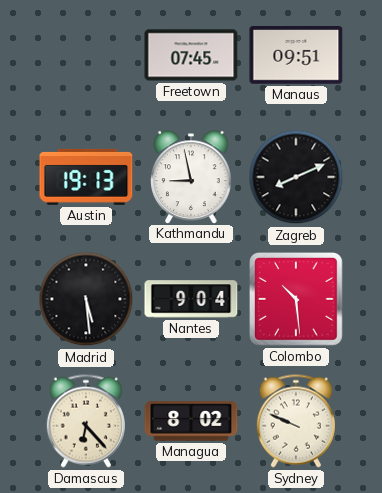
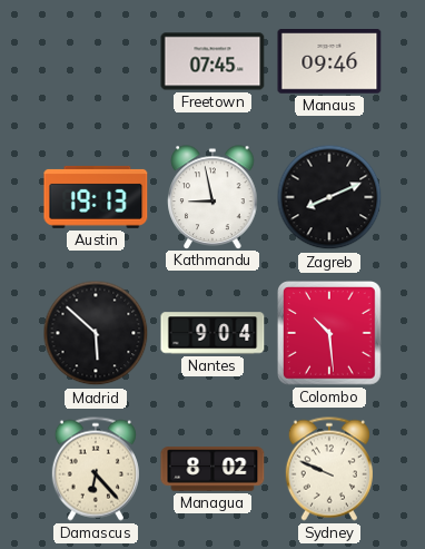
Manaus: 09:51 -> 09:46 (329, 62)
Madrid: 5:29 -> 5:52 (96, 333)
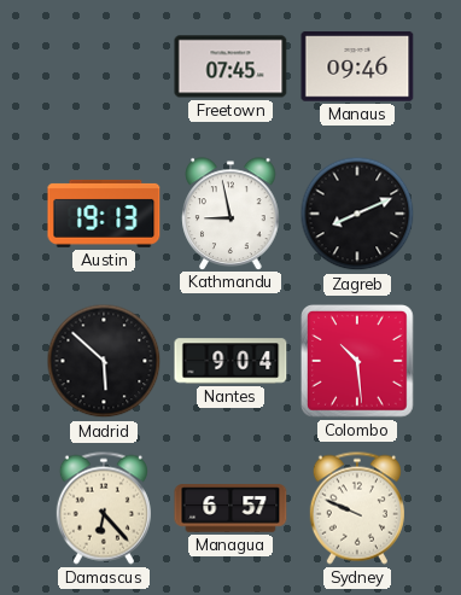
Managua: 8:02 -> 6:57 (230, 508)
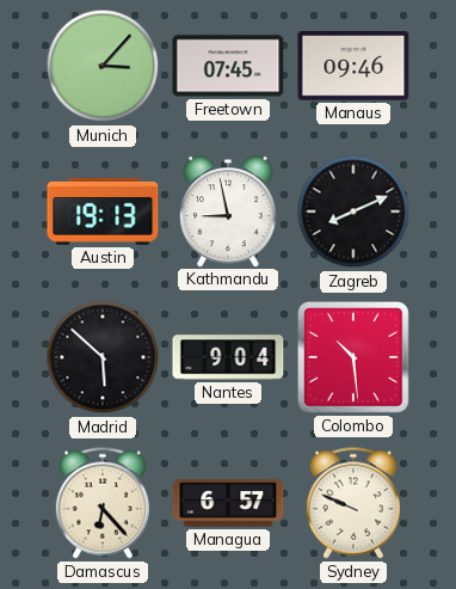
Munich: none -> 3:07 (103, 66)
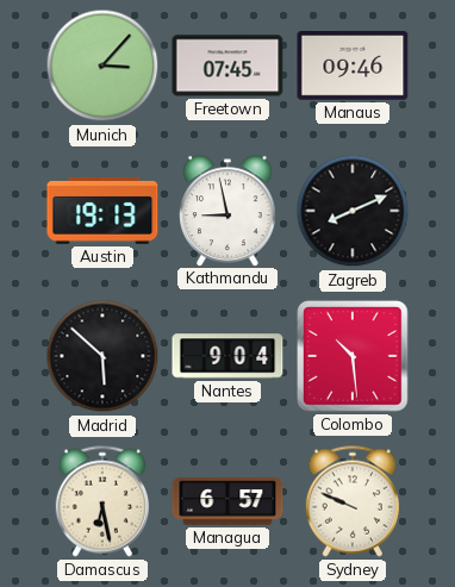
Damascus: 6:23 -> 6:28 (102, 501)
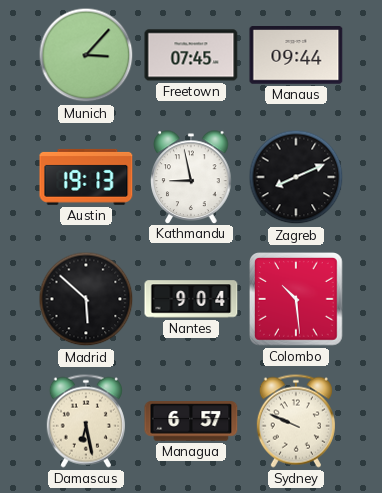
Manaus: 09:46 -> 09:44 (296, 56)
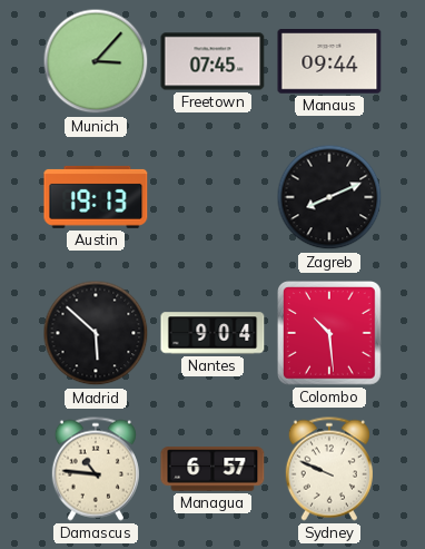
Kathmandu: 8:58 -> none (191, 177)
Damascus: 6:28 -> 10:46 (96, 469)
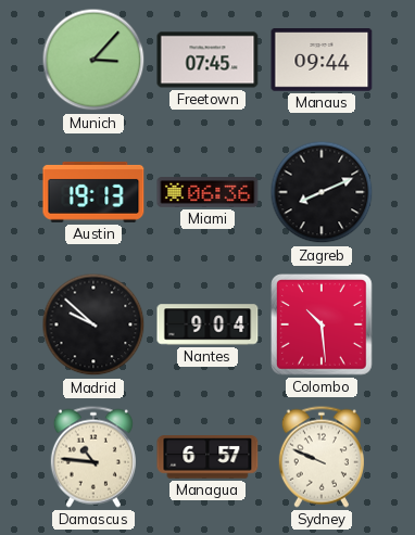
Miami: none -> 06:36 (207, 192)
Madrid: 5:52 -> 9:52 (93, 324)
